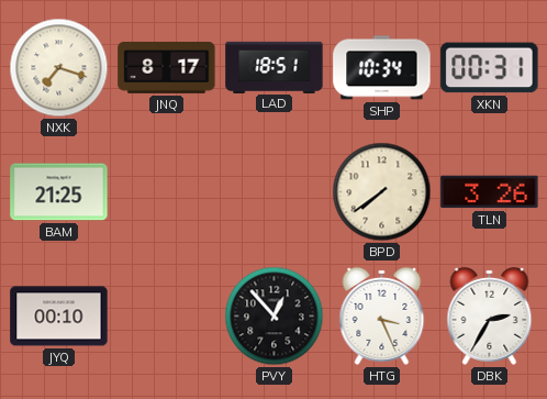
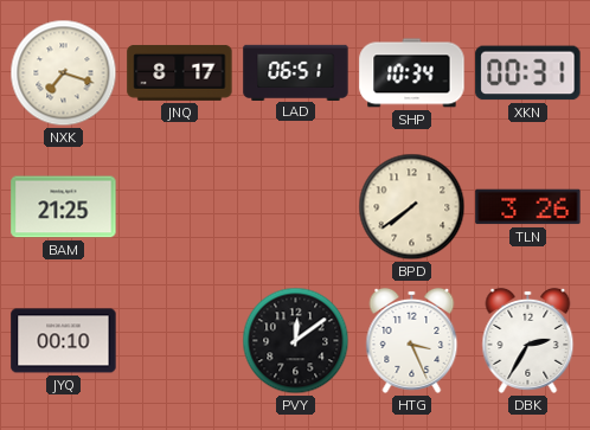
LAD: 18:51 -> 06:51 (296, 72)
PVY: 12:53 -> 12:09 (296, 341)
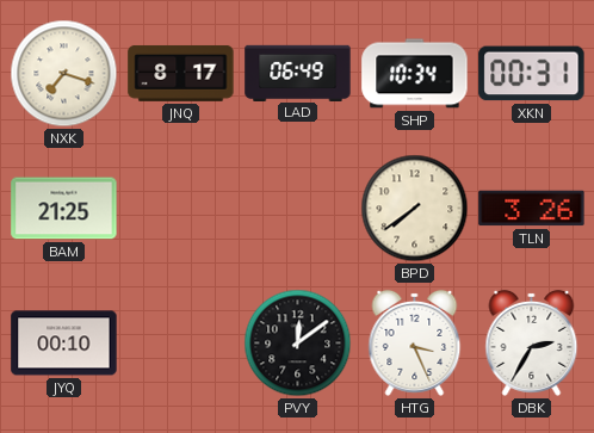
LAD: 06:51 -> 06:49 (298, 73)
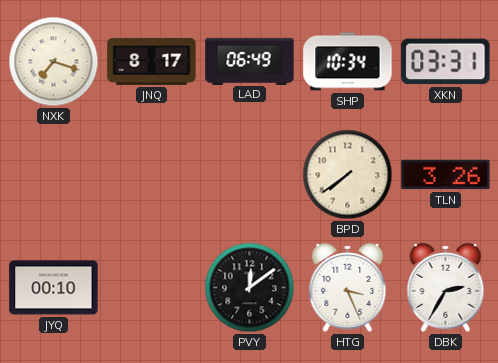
XKN: 00:31 -> 03:31 (446, 62)
BAM: 21:25 -> none (64, 209)
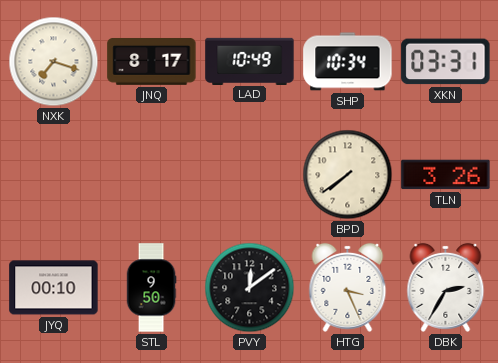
LAD: 06:49 -> 10:49 (250, 61)
STL: none -> 9:50 (151, 288)
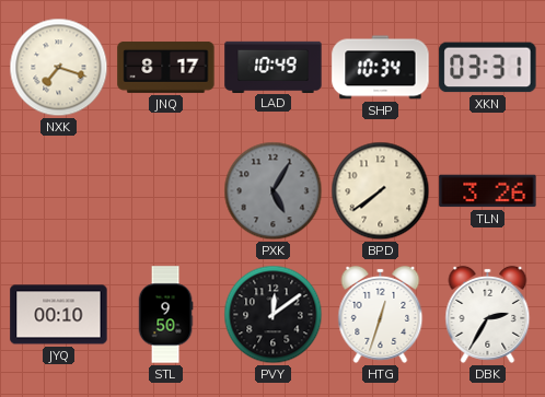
PXK: none -> 5:05 (274, 191)
HTG: 3:26 -> 12:33 (381, 314)
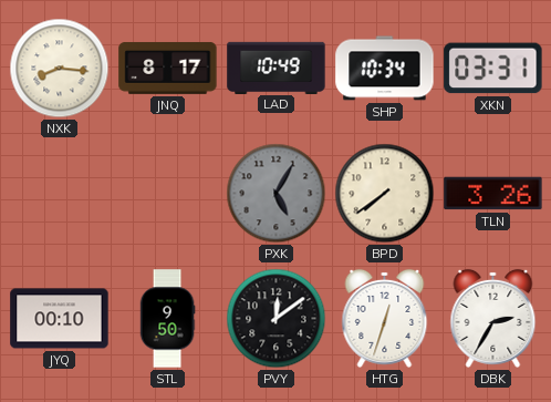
NXK: 7:18 -> 8:16 (60, 69)
